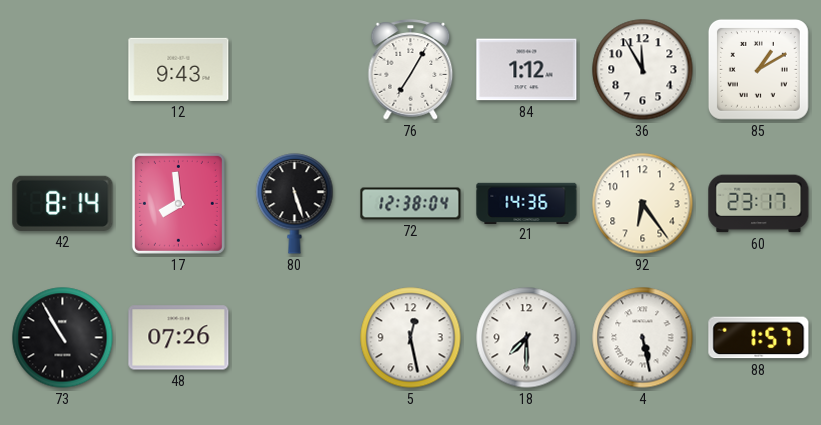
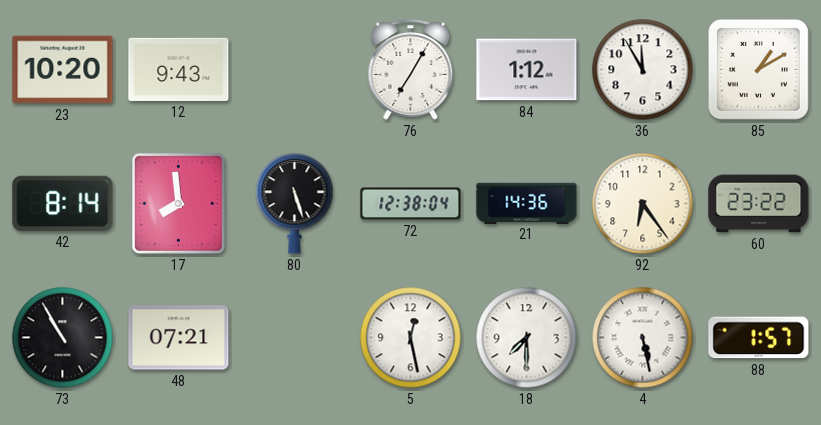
23: none -> 10:20 (63, 70)
60: 23:17 -> 23:22 (759, 204)
48: 07:26 -> 07:21 (179, 338)
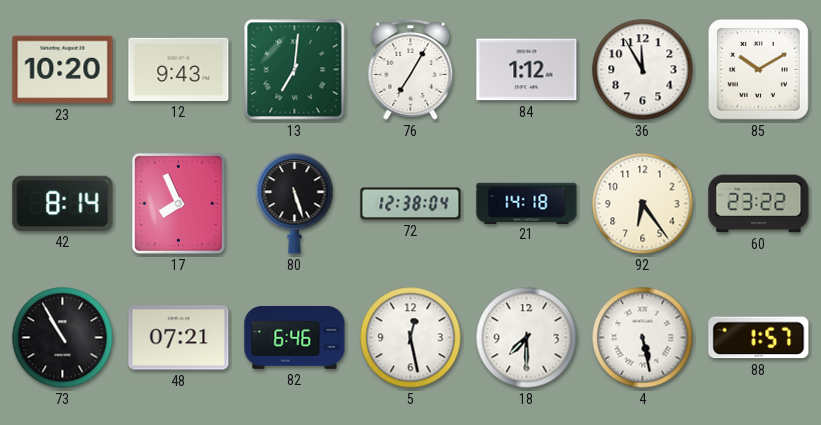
13: none -> 7:01 (295, 70)
85: 1:10 -> 10:10 (758, 69)
17: 7:59 -> 7:56 (178, 203)
21: 14:36 -> 14:18 (527, 203)
82: none -> 6:46 (295, 338)
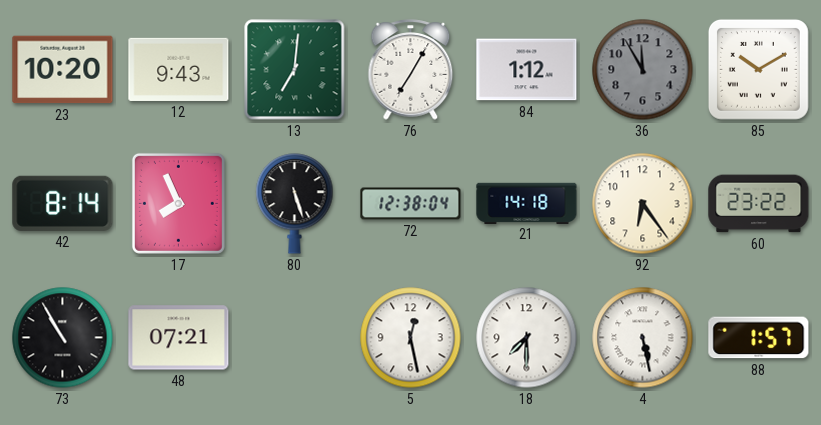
36 dial: white -> grey (643, 70)
82: 6:46 -> none (295, 338)
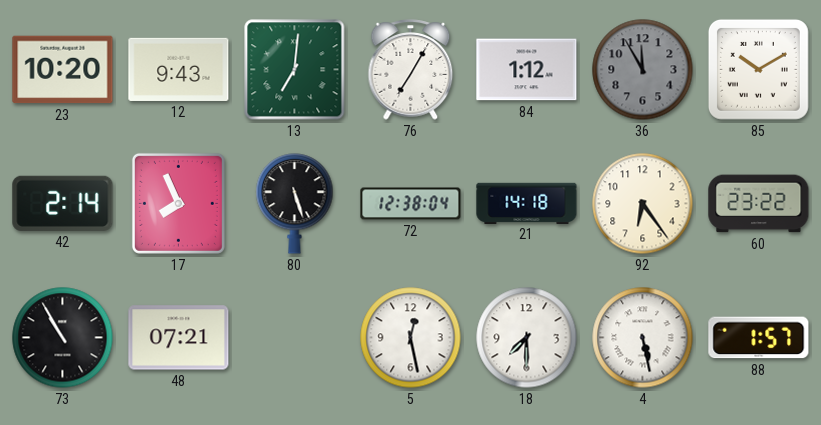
42: 8:14 -> 2:14 (63, 203)
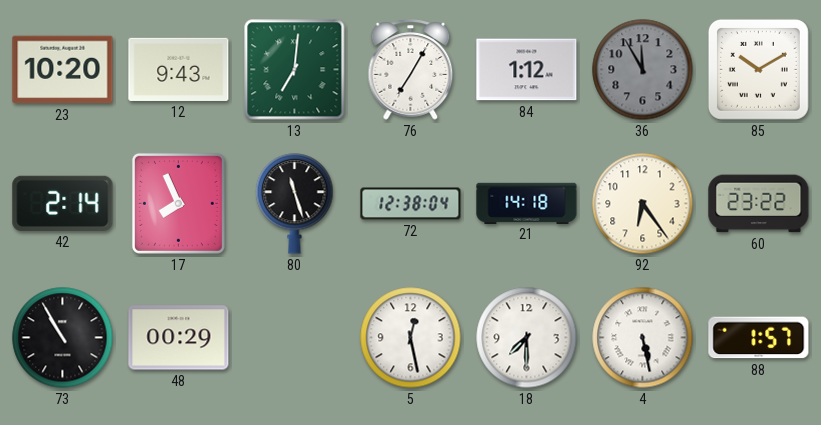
80: 5:27 -> 11:27 (295, 204)
48: 07:21 -> 00:29 (179, 338)
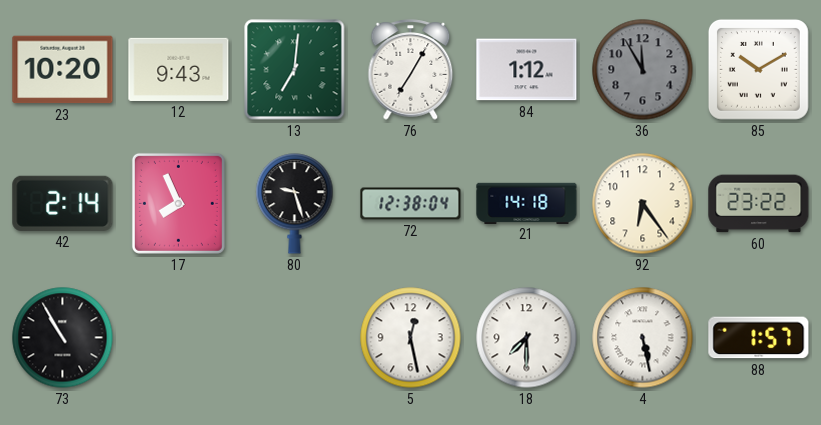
80: 11:27 -> 9:27 (295, 204)
48: 00:29 -> none (179, 338)
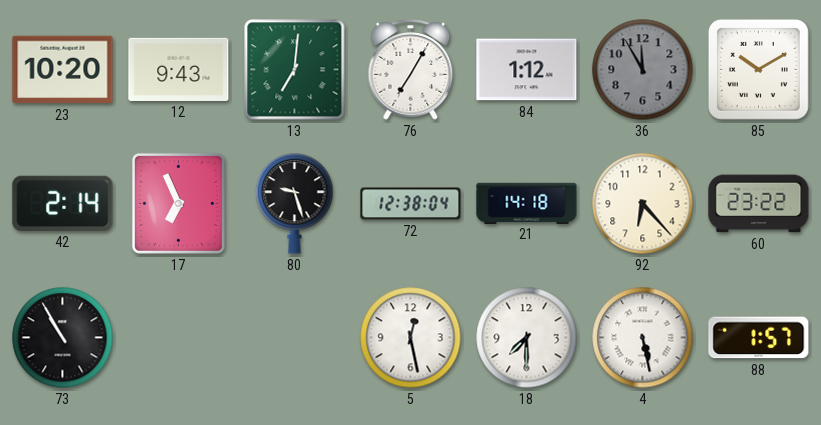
17: 7:56 -> 6:56 (178, 203)
92: 6:24 -> 6:23 (643, 204)
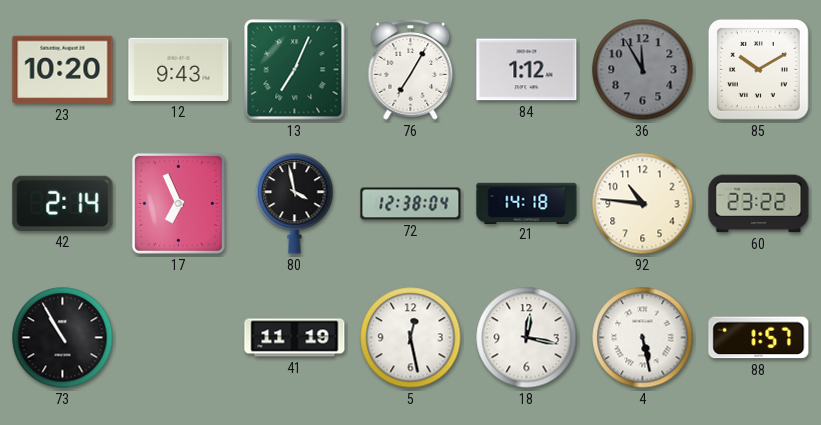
13: 7:01 -> 7:04 (295, 70)
80: 9:27 -> 3:58 (295, 204)
92: 6:23 -> 10:46 (643, 204)
41: none -> 11:19 (295, 338)
18: 7:30 -> 12:17 (527, 338)
